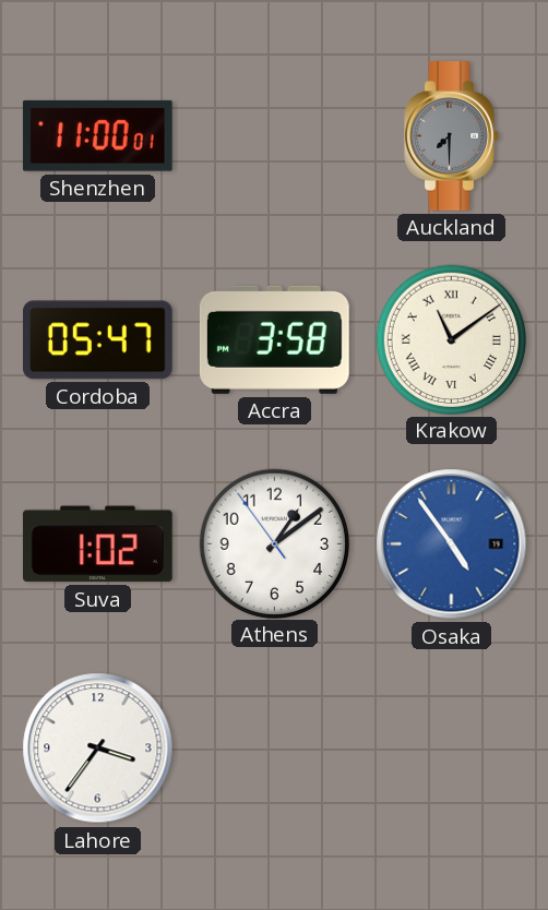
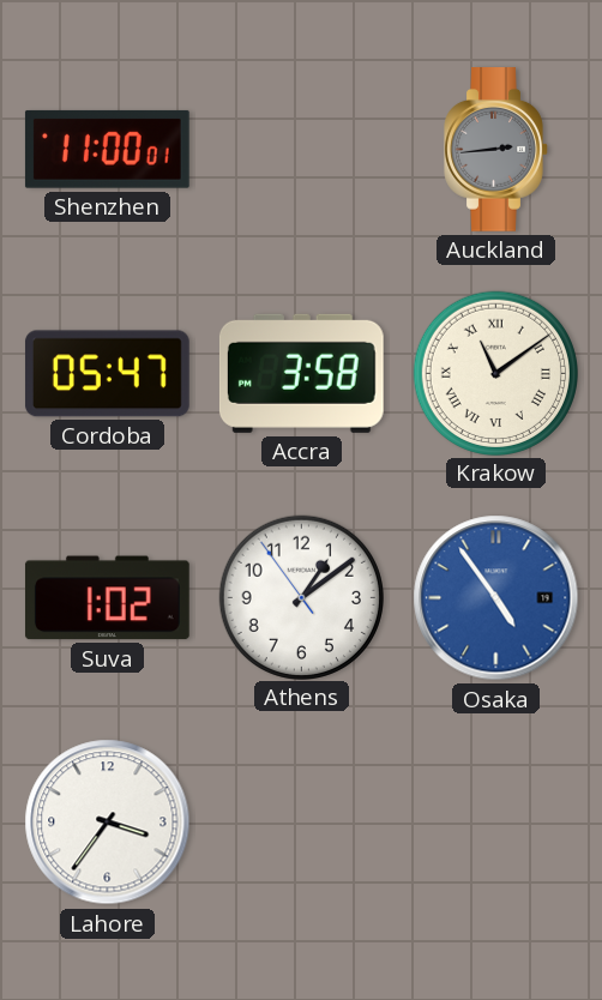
Auckland: 7:30 -> 2:44 (496, 150)
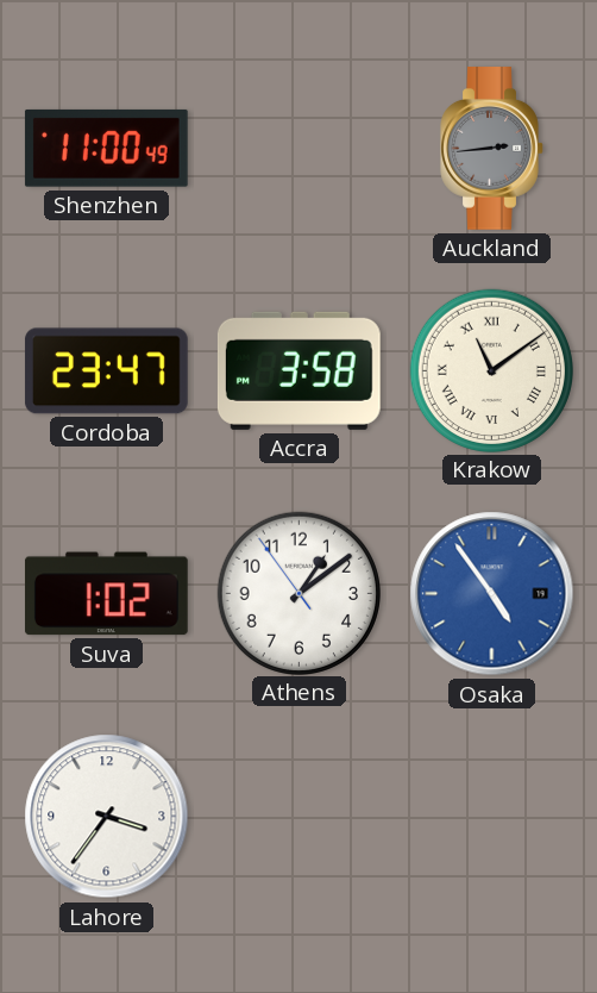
Shenzhen: 11:00:01 -> 11:00:49 (106, 148)
Cordoba: 05:47 -> 23:47 (106, 371)
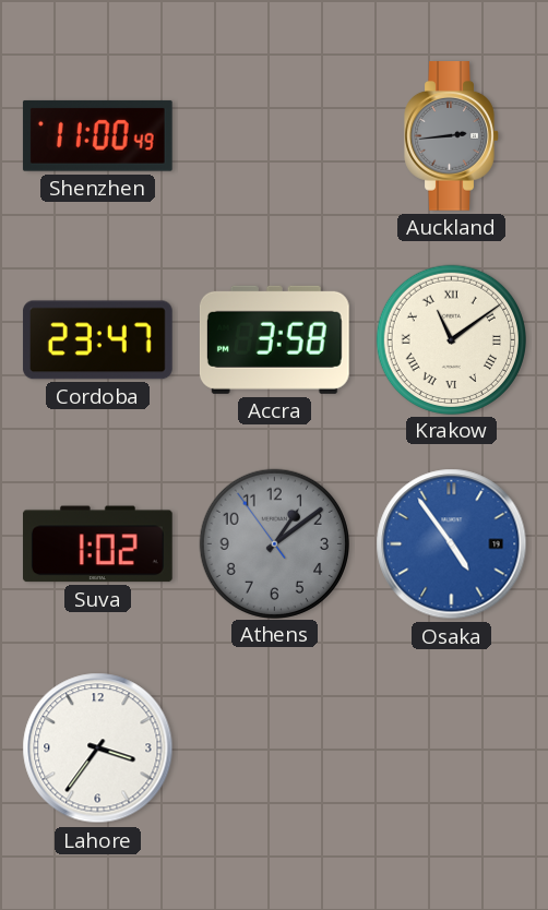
Athens dial: white -> grey (274, 543)
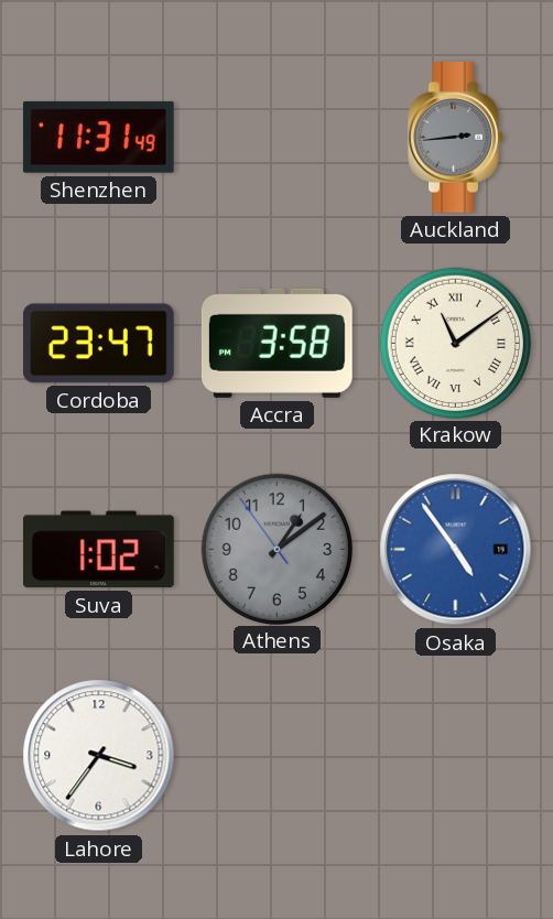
Shenzhen: 11:00 -> 11:31 (98, 137)
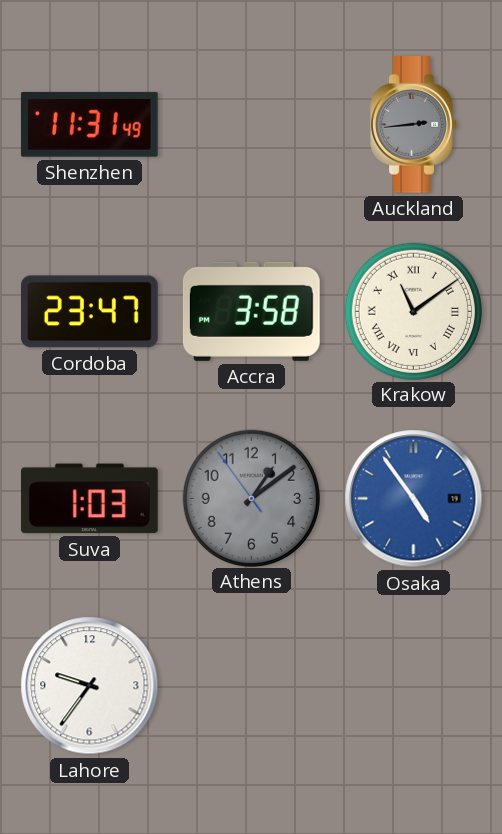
Suva: 1:02 -> 1:03 (89, 499)
Lahore: 3:36 -> 9:36 (90, 686)
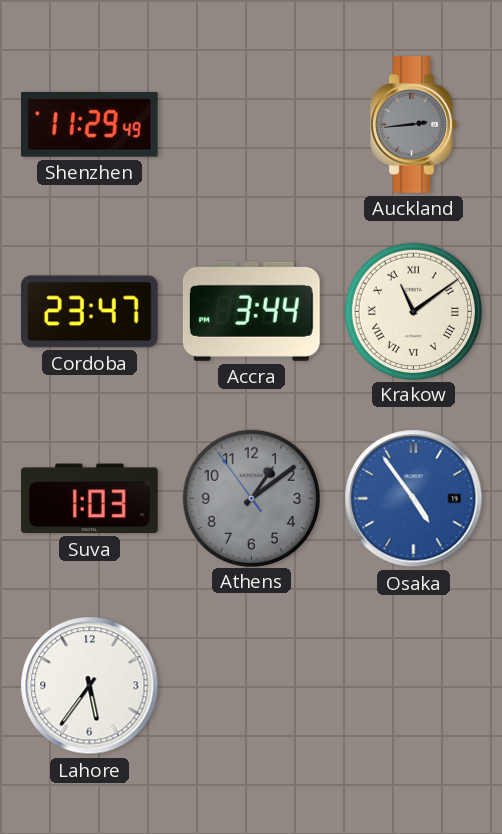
Shenzhen: 11:31 -> 11:29 (89, 124)
Accra: 3:58 -> 3:44 (251, 311)
Lahore: 9:36 -> 5:36 (90, 686)
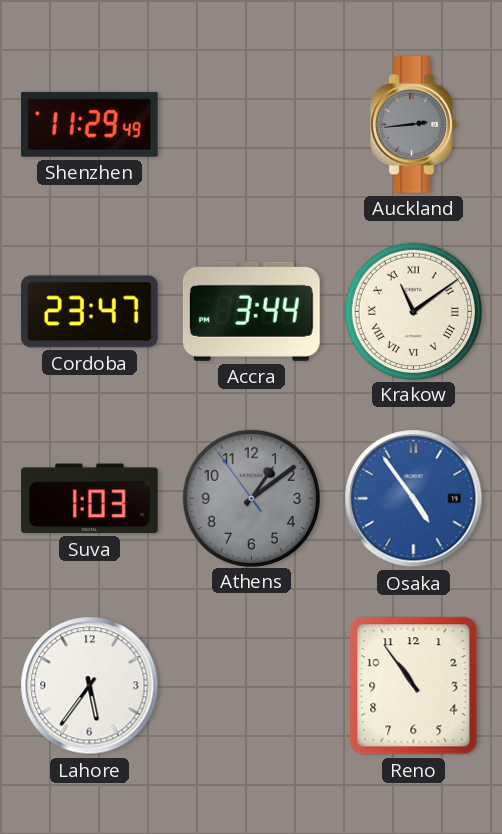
Reno: none -> 10:54 (414, 686)
